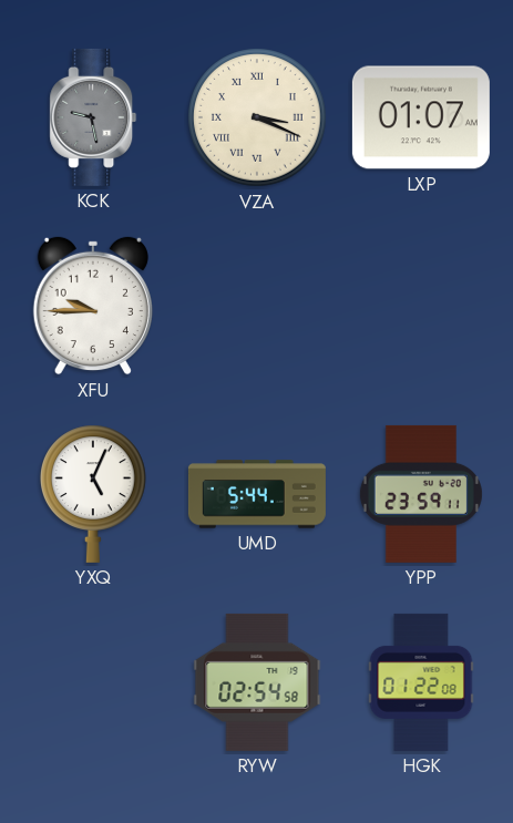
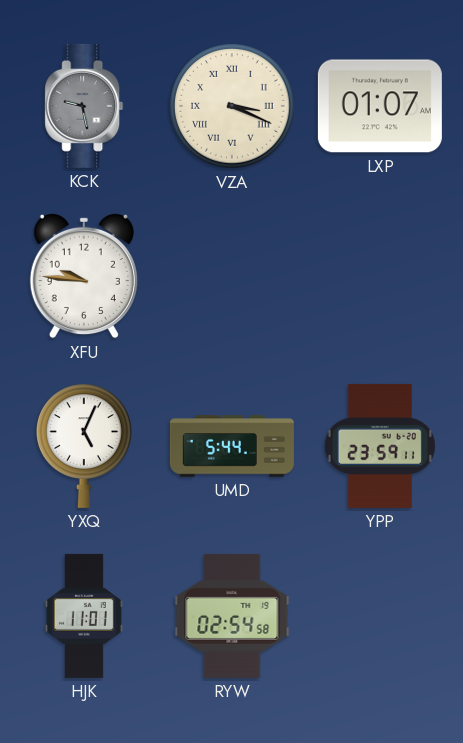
XFU: 9:45 -> 9:46 (84, 276)
HJK: none -> 11:01 (84, 616)
HGK: 01:22 -> none (421, 682)
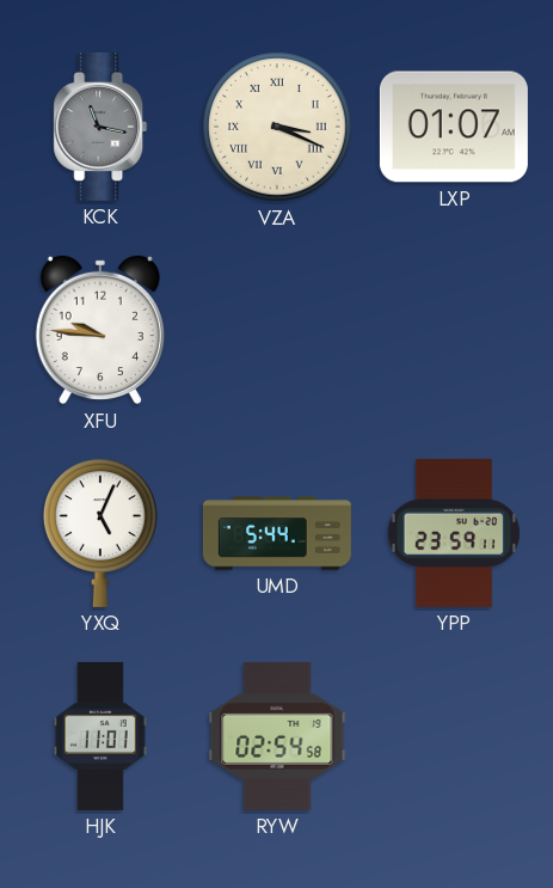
KCK: 9:28 -> 11:17 (100, 127)
